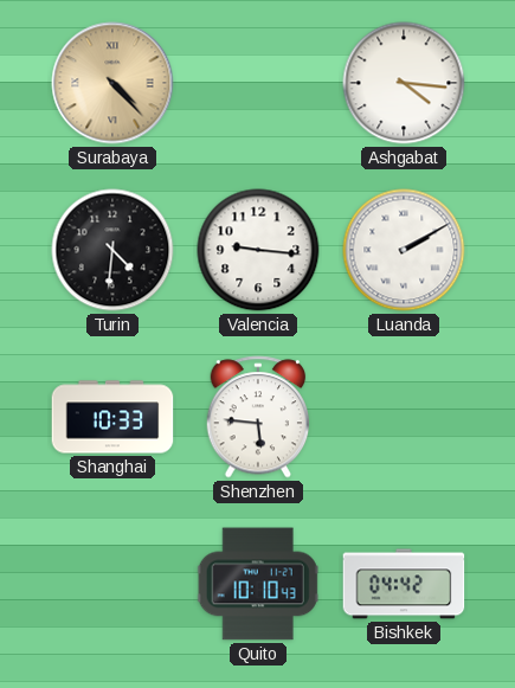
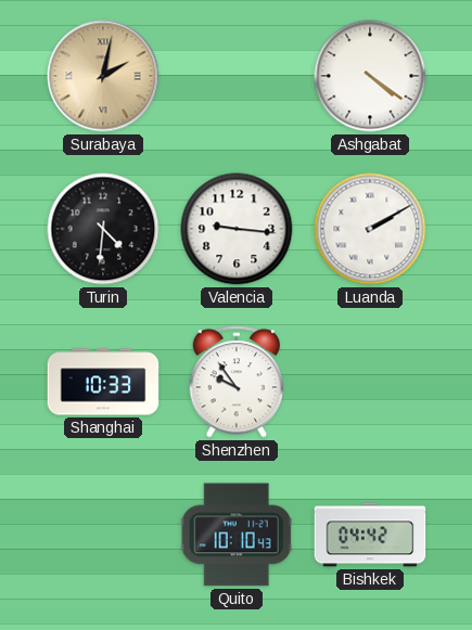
Surabaya: 4:23 -> 2:02 (103, 76)
Ashgabat: 4:16 -> 4:21 (370, 76)
Shenzhen: 5:46 -> 9:54 (237, 382)
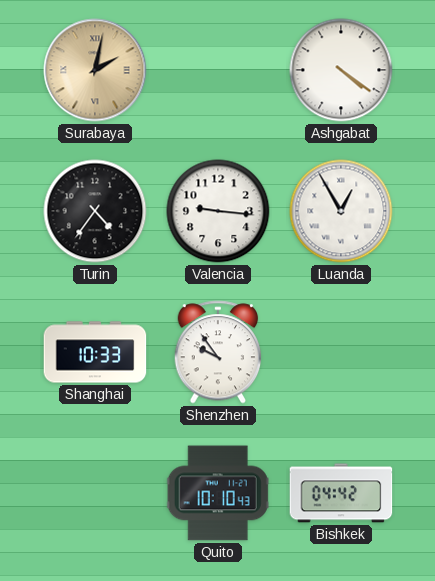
Turin: 4:31 -> 4:36 (95, 211)
Luanda: 2:10 -> 12:55 (341, 211)
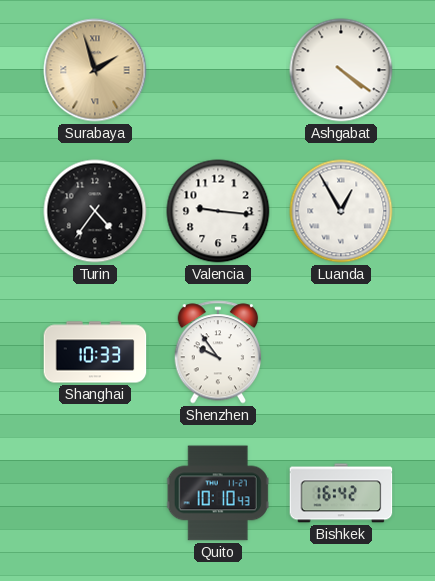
Surabaya: 2:02 -> 1:57 (95, 70)
Bishkek: 04:42 -> 16:42 (341, 493)
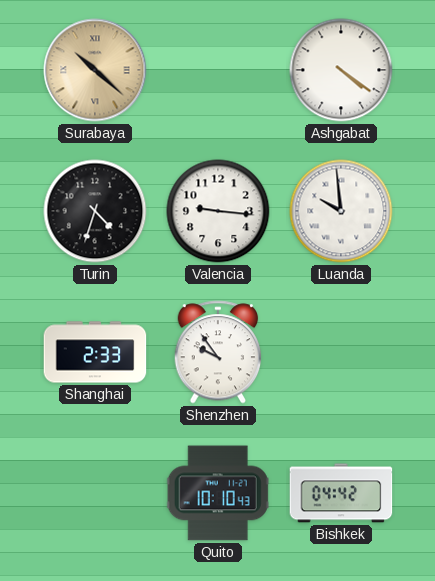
Surabaya: 1:57 -> 10:22 (95, 70)
Turin: 4:36 -> 4:33 (95, 211)
Luanda: 12:55 -> 9:59 (341, 211)
Shanghai: 10:33 -> 2:33 (95, 352)
Bishkek: 16:42 -> 04:42 (341, 493)
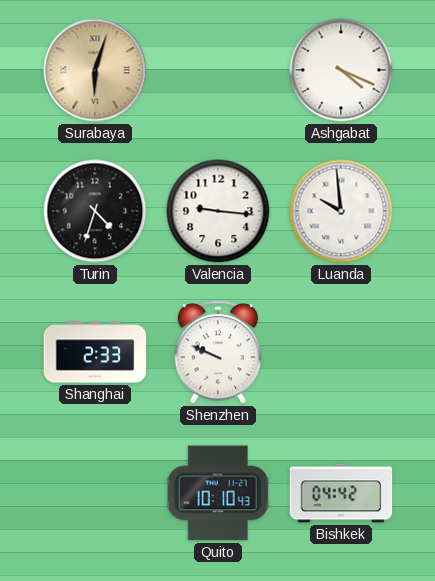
Surabaya: 10:22 -> 6:03 (95, 70)
Ashgabat: 4:21 -> 4:19 (341, 70)
Shenzhen: 9:54 -> 9:49 (218, 352)
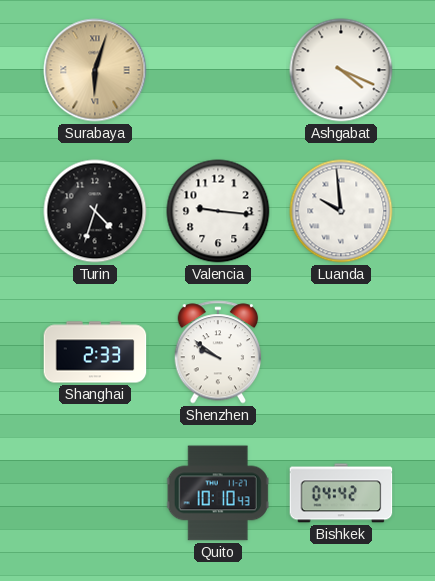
Shenzhen: 9:49 -> 9:51 (218, 352)
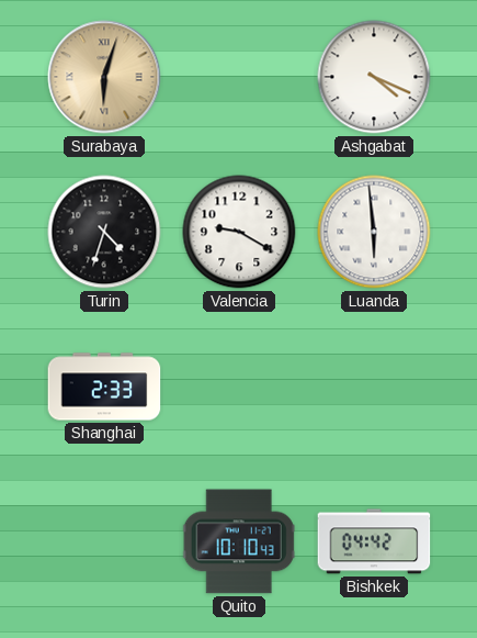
Valencia: 9:16 -> 9:20 (239, 232)
Luanda: 9:59 -> 5:59 (374, 232)
Shenzhen: 9:51 -> none (218, 352)
